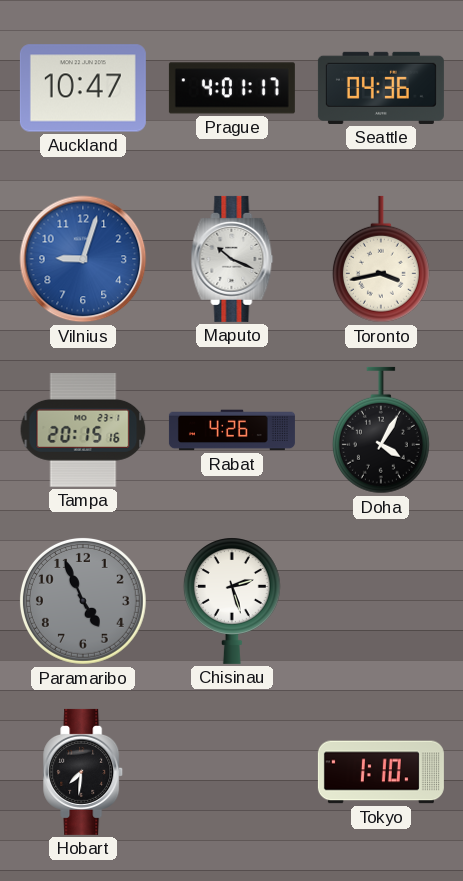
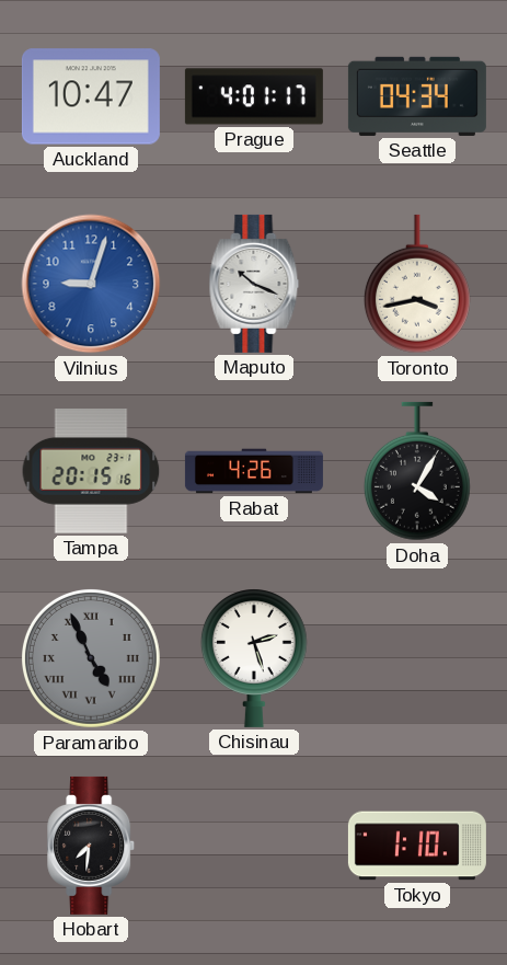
Seattle: 04:36 -> 04:34 (417, 96)
Paramaribo numerals: Arabic -> Roman (91, 658)
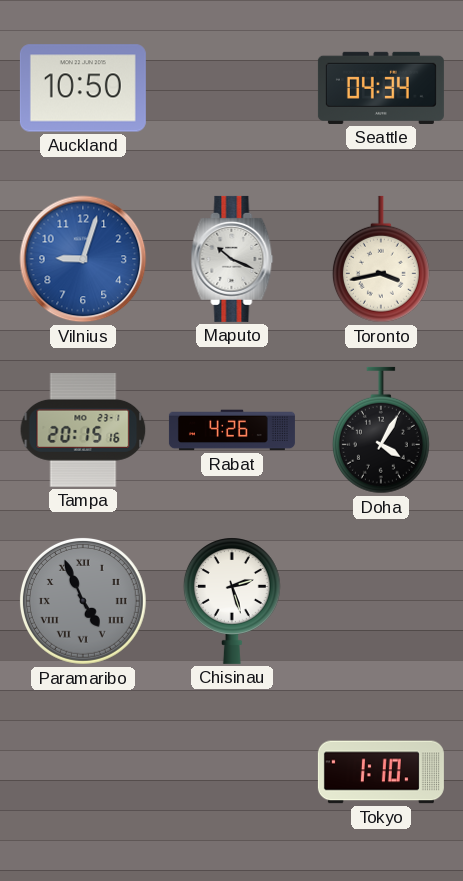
Auckland: 10:47 -> 10:50 (83, 88)
Prague: 4:01 -> none (254, 96)
Hobart: 7:31 -> none (92, 846)
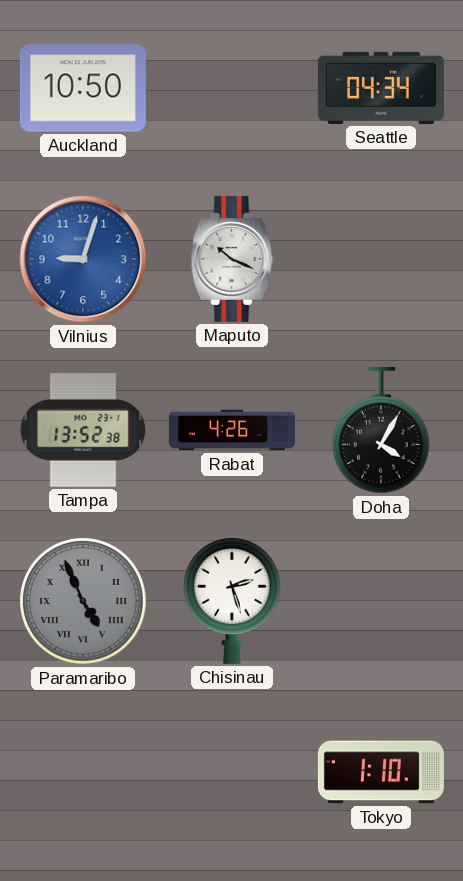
Toronto: 3:43 -> none (381, 259)
Tampa: 20:15 -> 13:52 (83, 431)
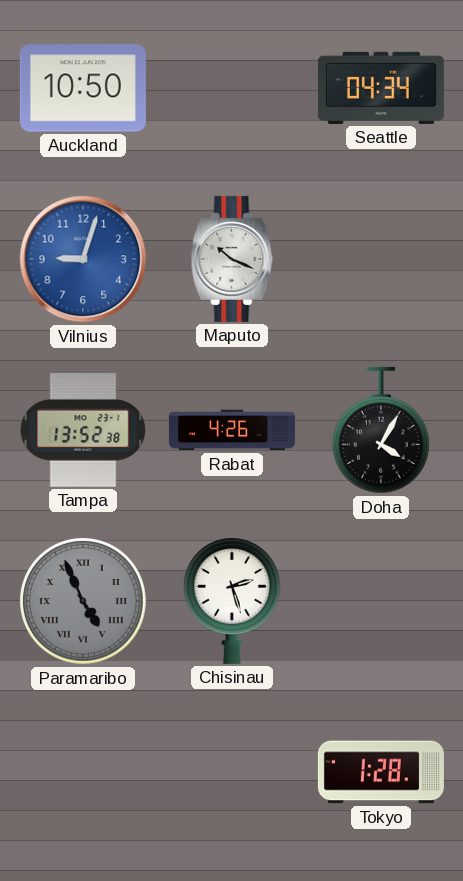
Tokyo: 1:10 -> 1:28 (381, 772)
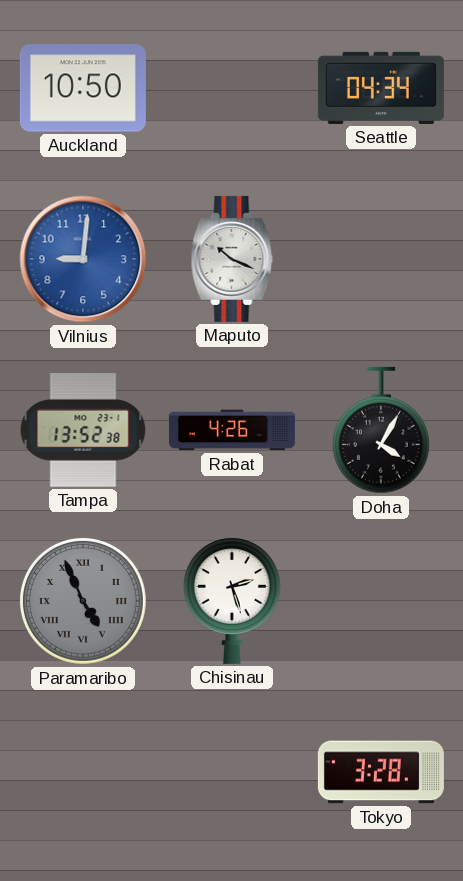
Vilnius: 9:03 -> 9:01 (83, 259)
Tokyo: 1:28 -> 3:28 (381, 772)
